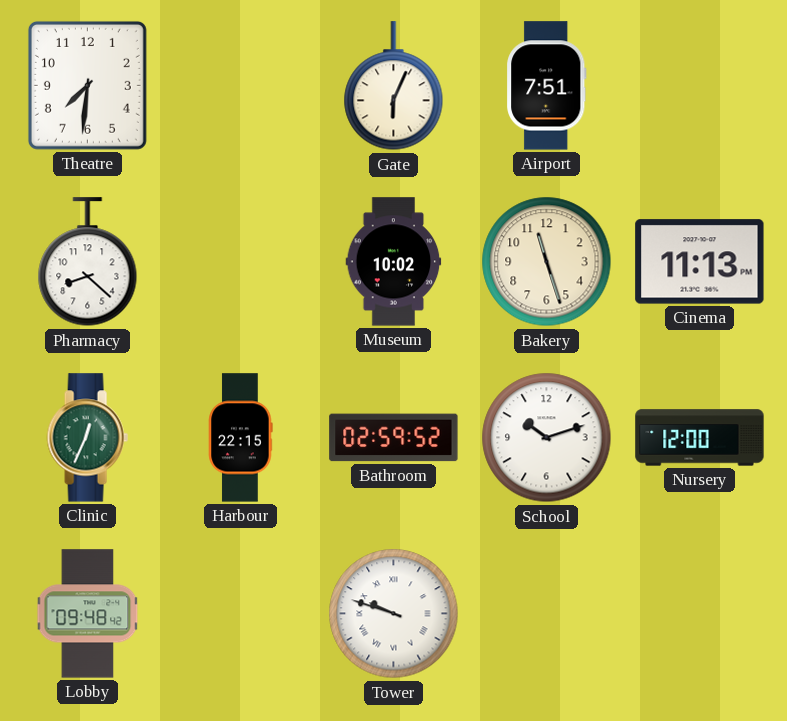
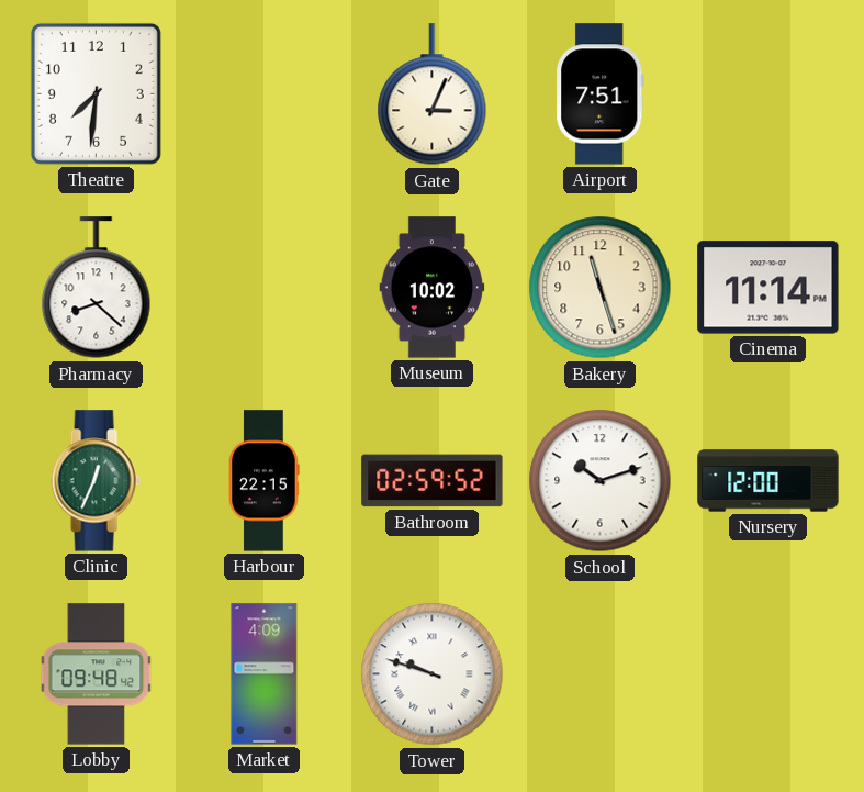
Gate: 6:04 -> 3:04 (433, 94)
Cinema: 11:13 -> 11:14 (768, 288)
Market: none -> 4:09 (265, 674)
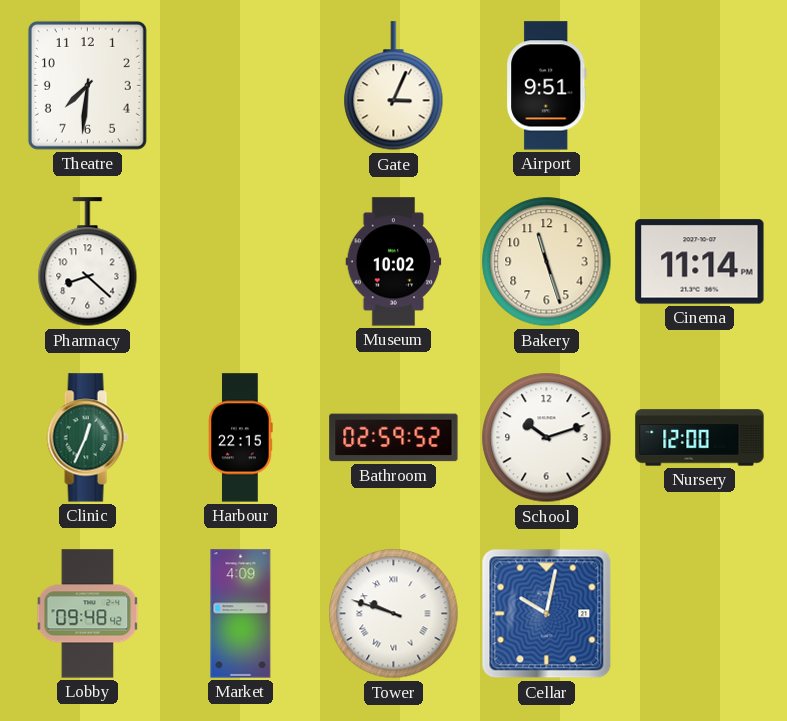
Airport: 7:51 -> 9:51 (547, 86)
Cellar: none -> 10:02 (547, 614)
